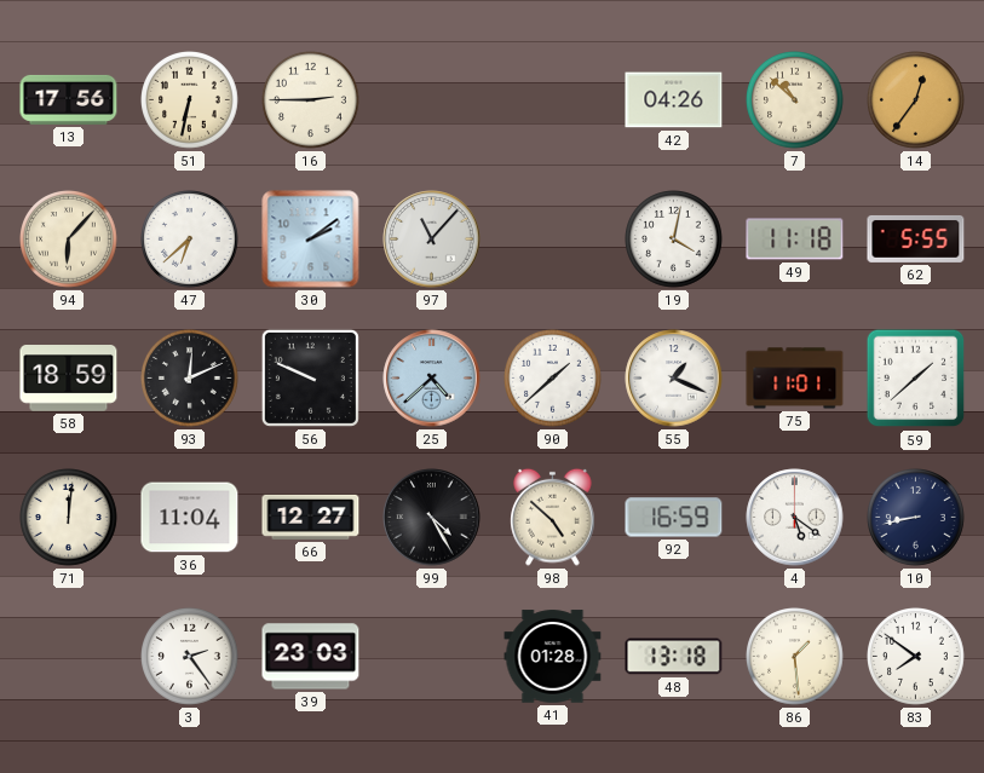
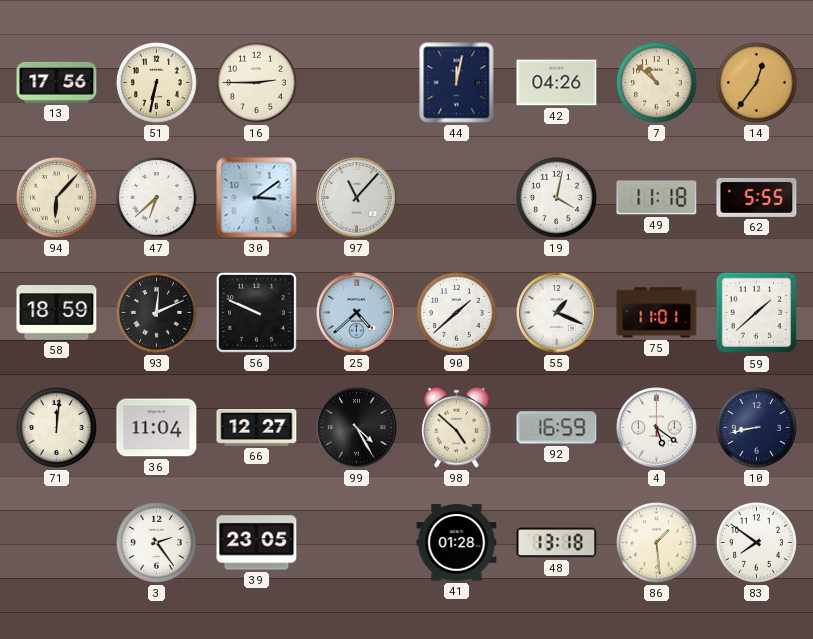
44: none -> 12:02 (457, 83)
30: 2:09 -> 3:09 (257, 198)
39: 23:03 -> 23:05 (257, 543)
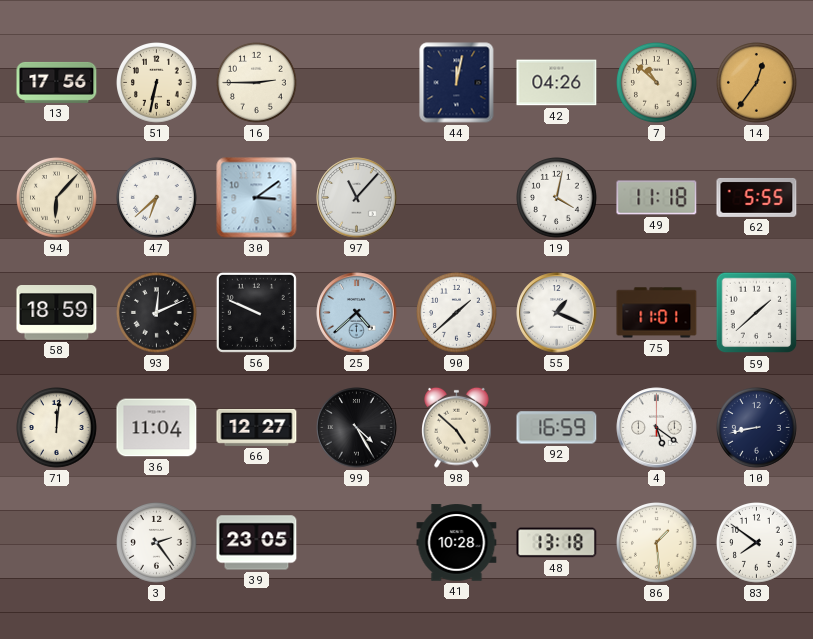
41: 01:28 -> 10:28 (457, 543)
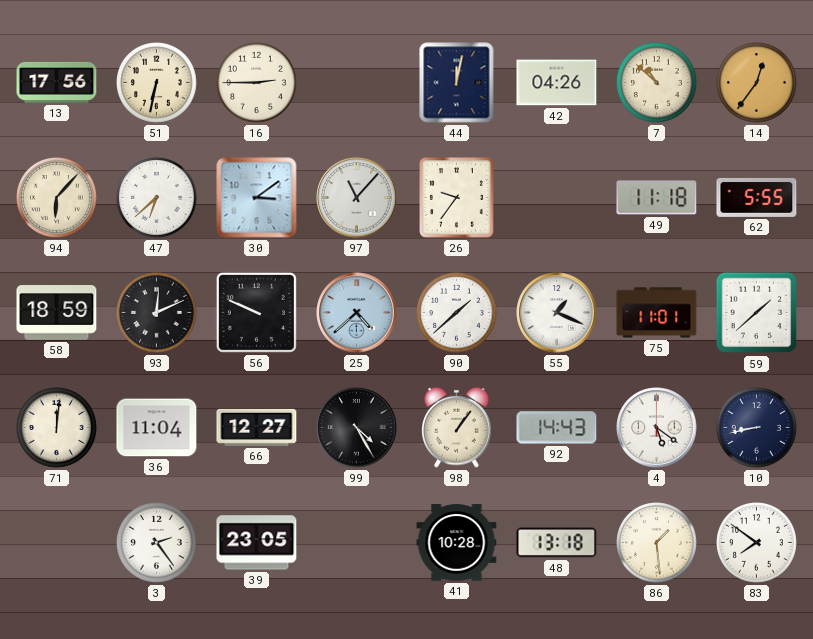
26: none -> 9:36 (457, 198)
19: 4:02 -> none (557, 198)
98: 4:52 -> 1:06 (457, 427)
92: 16:59 -> 14:43 (557, 428)
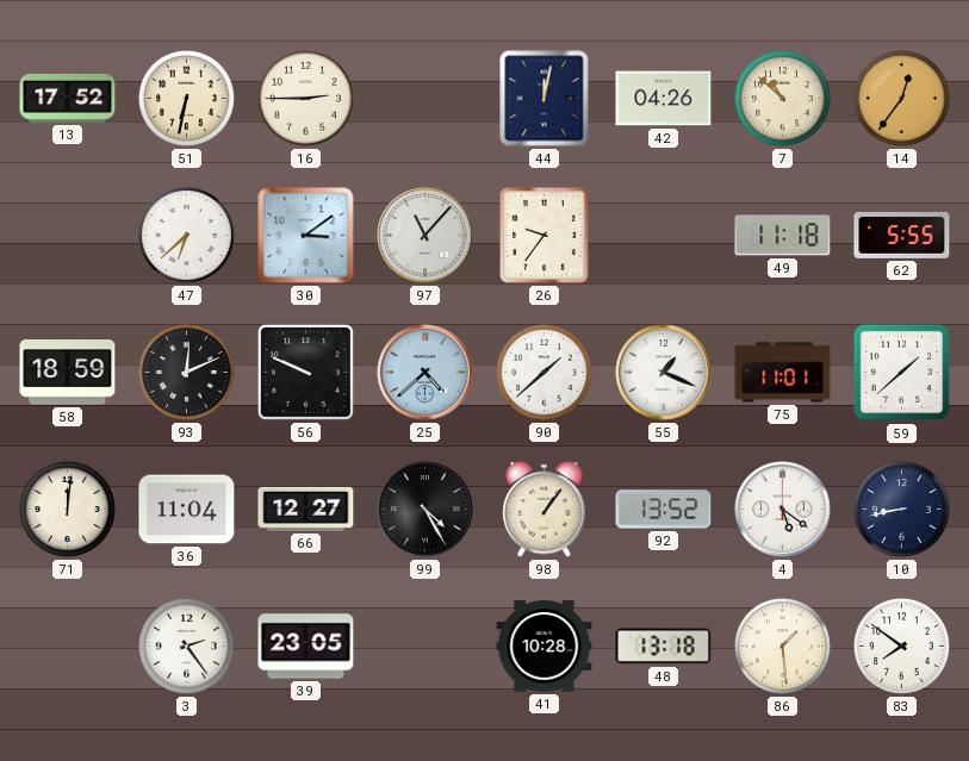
13: 17:56 -> 17:52 (68, 98)
94: 6:07 -> none (57, 198)
92: 14:43 -> 13:52 (664, 510)
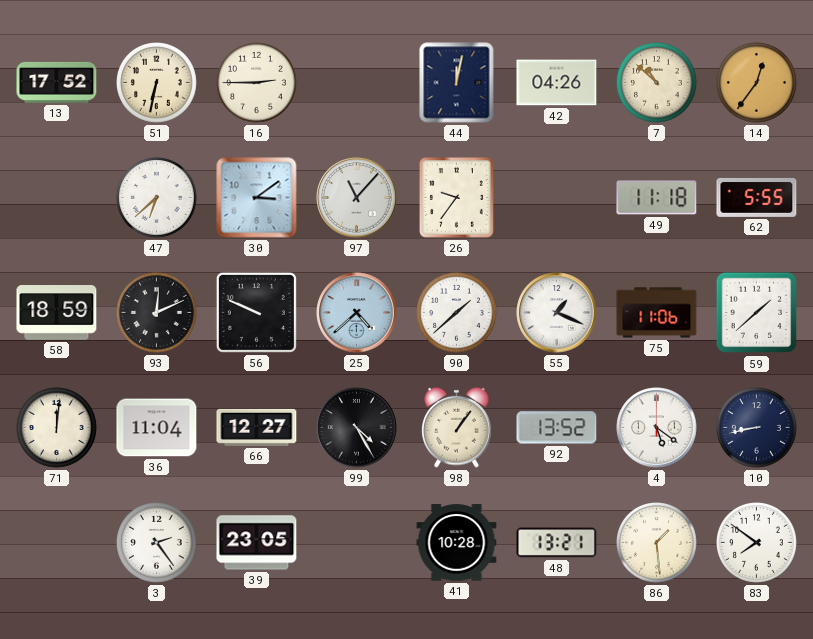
75: 11:01 -> 11:06 (657, 313)
48: 13:18 -> 13:21 (557, 543)
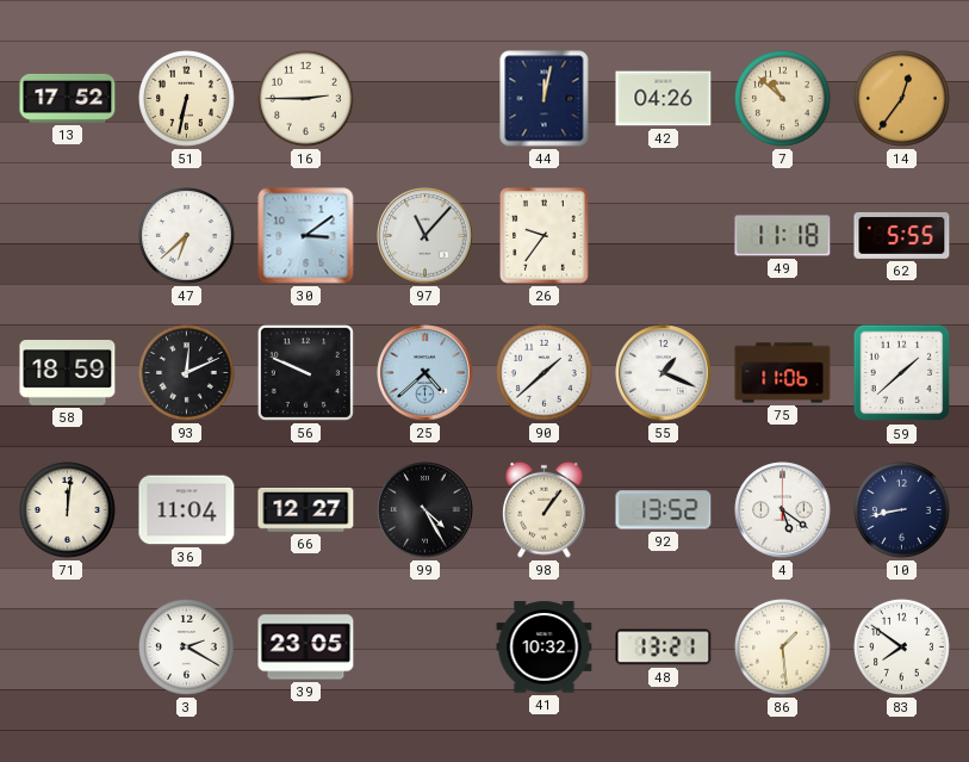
3: 2:24 -> 2:20 (187, 648)
41: 10:28 -> 10:32 (545, 648)
